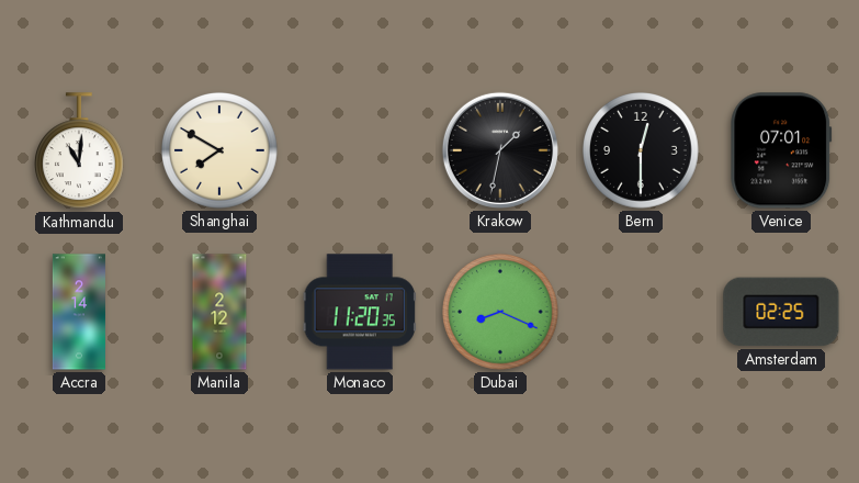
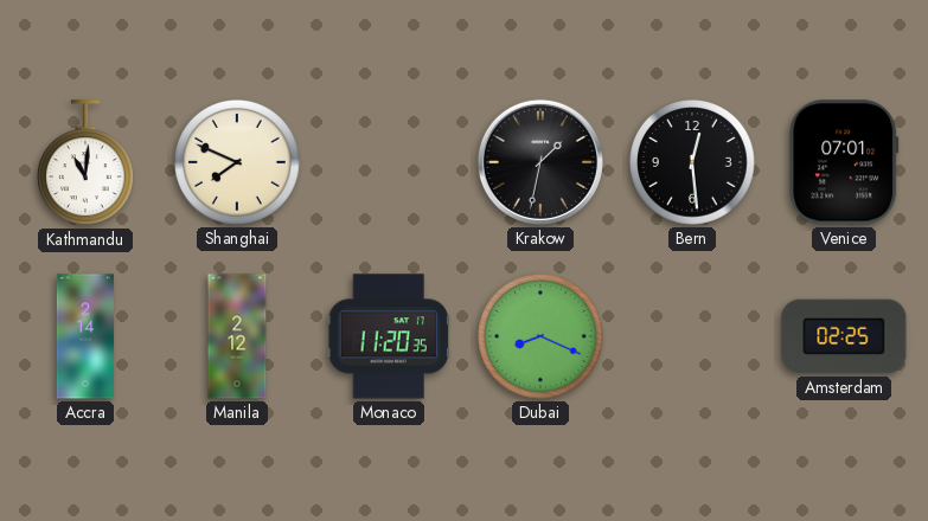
Shanghai: 7:50 -> 7:49 (237, 162)
Bern: 12:30 -> 12:29 (692, 162)
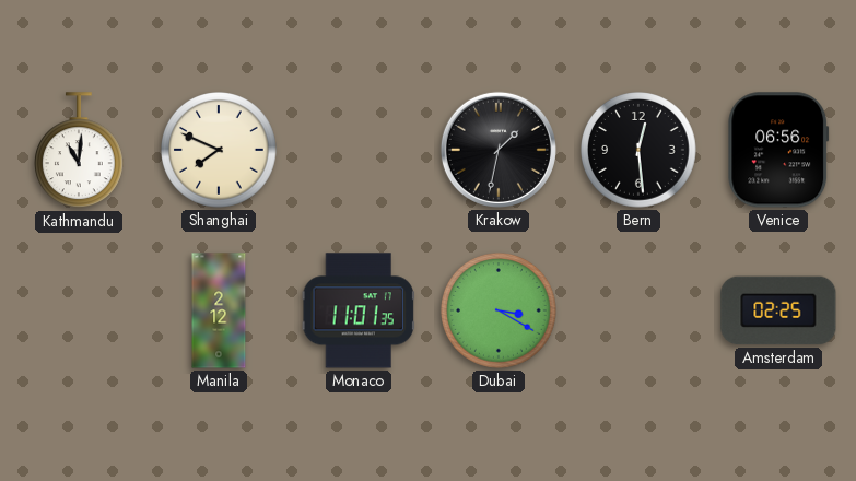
Venice: 07:01 -> 06:56 (778, 150)
Accra: 2:14 -> none (85, 336)
Monaco: 11:20 -> 11:01 (357, 310)
Dubai: 8:19 -> 3:20 (499, 310)
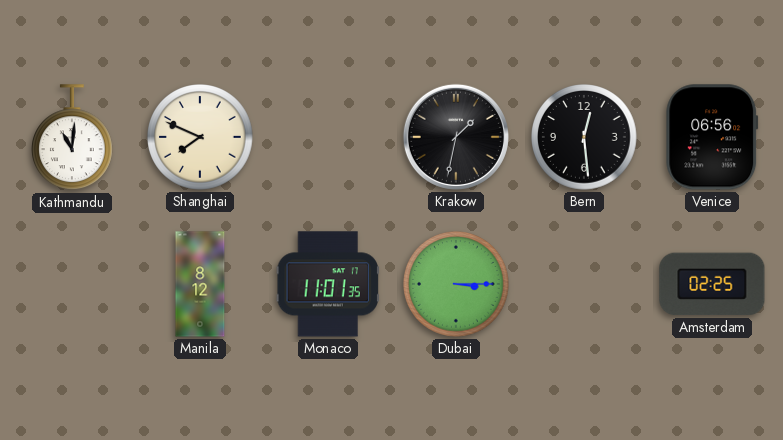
Manila: 2:12 -> 8:12 (200, 284)
Dubai: 3:20 -> 3:15 (456, 284)
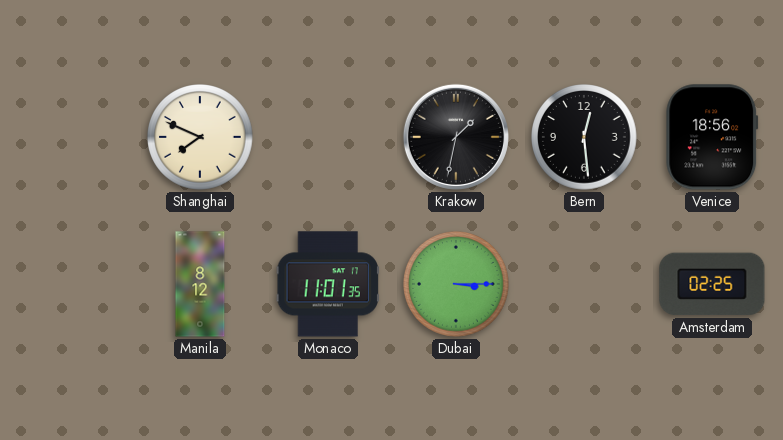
Kathmandu: 11:01 -> none (73, 138)
Venice: 06:56 -> 18:56 (712, 137)
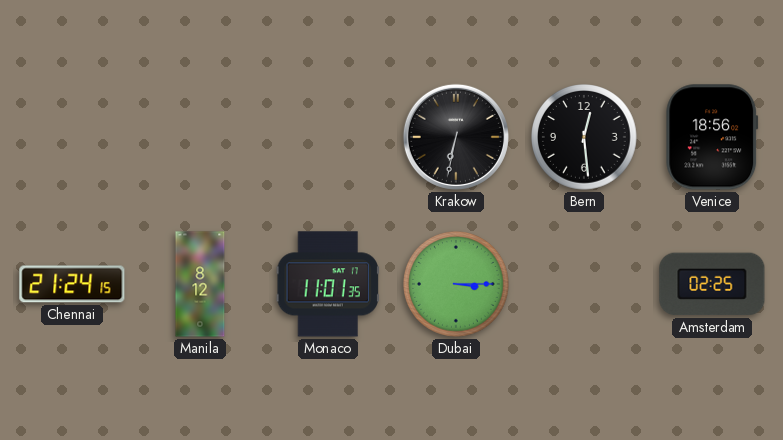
Shanghai: 7:49 -> none (200, 137)
Krakow: 1:32 -> 6:32 (456, 137)
Chennai: none -> 21:24 (72, 284)
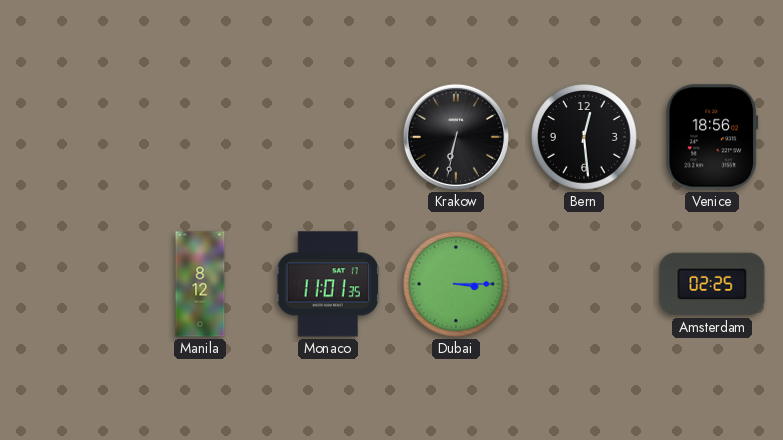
Chennai: 21:24 -> none (72, 284)
